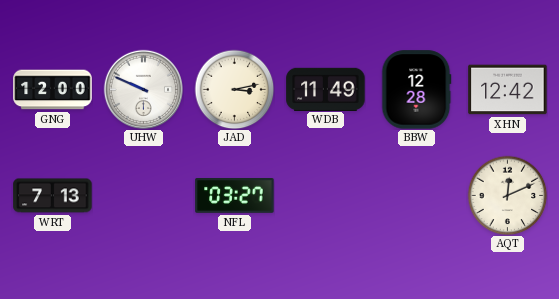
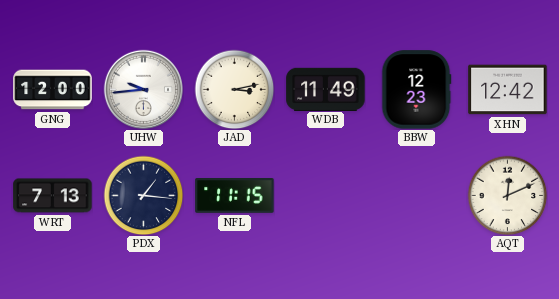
UHW: 9:49 -> 9:44 (143, 89)
BBW: 12:28 -> 12:23 (416, 90)
PDX: none -> 1:16 (143, 195)
NFL: 03:27 -> 11:15 (235, 196)
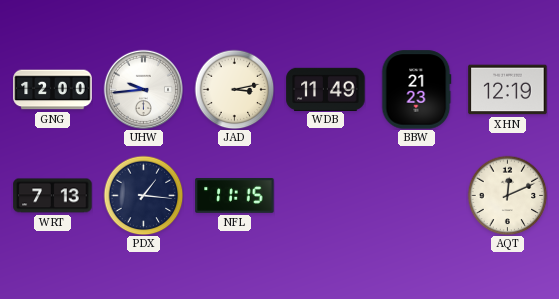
BBW: 12:23 -> 21:23 (416, 90)
XHN: 12:42 -> 12:19 (508, 90)
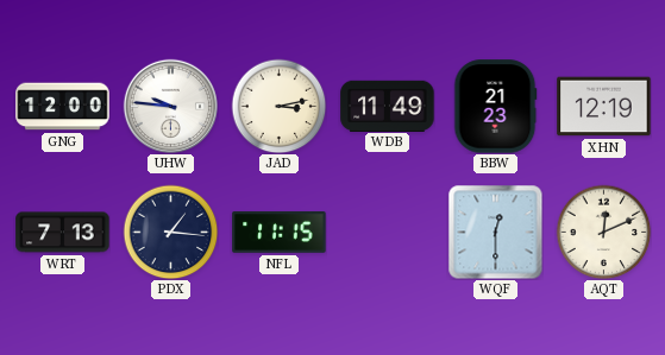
UHW: 9:44 -> 9:46 (170, 106)
WQF: none -> 12:30 (495, 232)
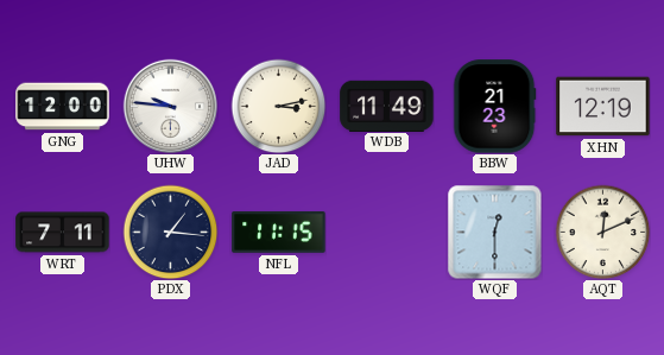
WRT: 7:13 -> 7:11 (63, 233)
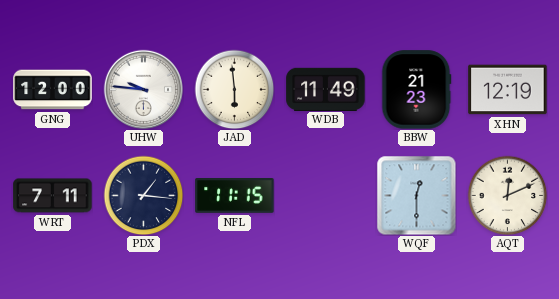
JAD: 3:13 -> 5:59 (234, 89)
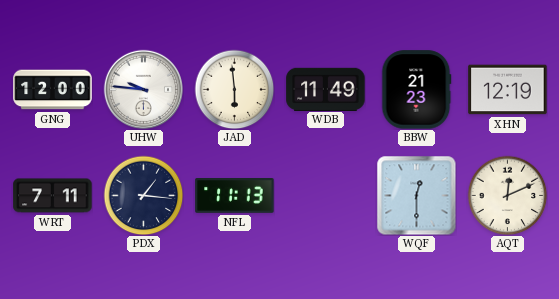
NFL: 11:15 -> 11:13 (235, 196)
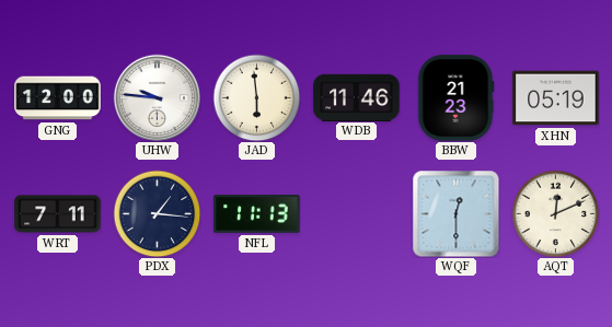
WDB: 11:49 -> 11:46 (357, 97)
XHN: 12:19 -> 05:19 (556, 98)
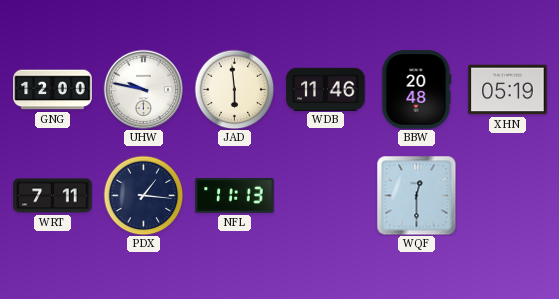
UHW: 9:46 -> 9:47 (143, 89)
BBW: 21:23 -> 20:48 (416, 90)
AQT: 12:11 -> none (555, 213)
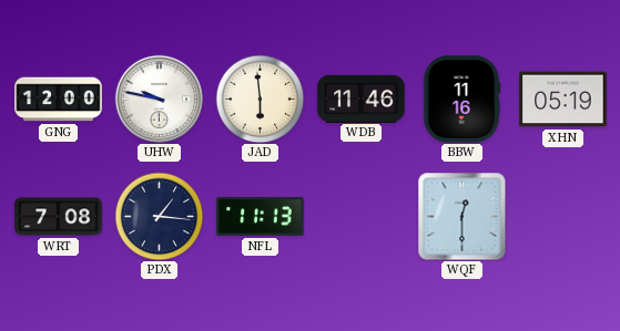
BBW: 20:48 -> 11:16 (461, 100)
WRT: 7:11 -> 7:08 (59, 217)
